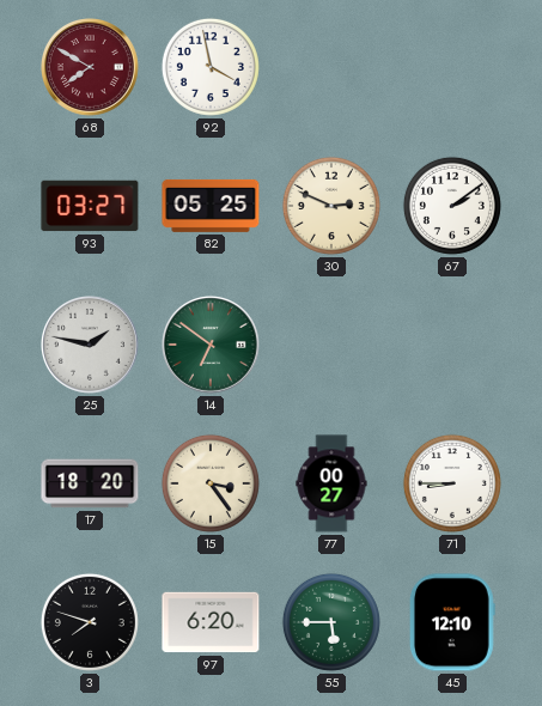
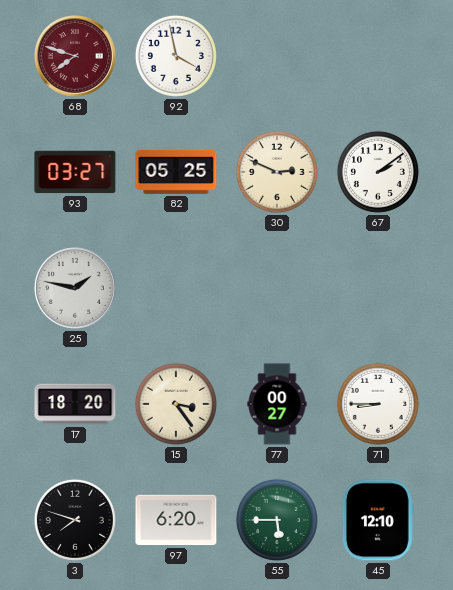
68: 7:50 -> 7:48 (76, 57)
14: 6:51 -> none (212, 346)
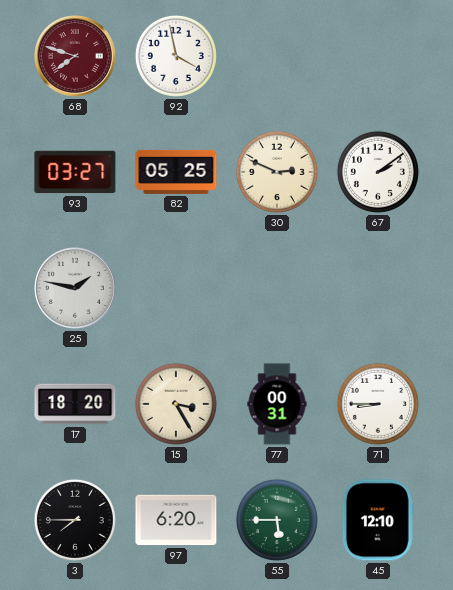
15: 3:24 -> 3:25 (176, 404)
77: 00:27 -> 00:31 (277, 404)
3: 7:48 -> 7:45 (75, 520)
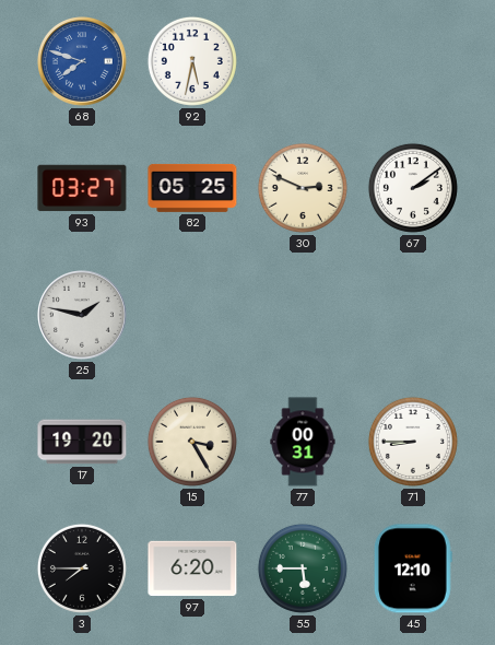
68 dial: burgundy -> blue (83, 62)
92: 3:58 -> 5:32 (192, 61)
17: 18:20 -> 19:20 (82, 442)
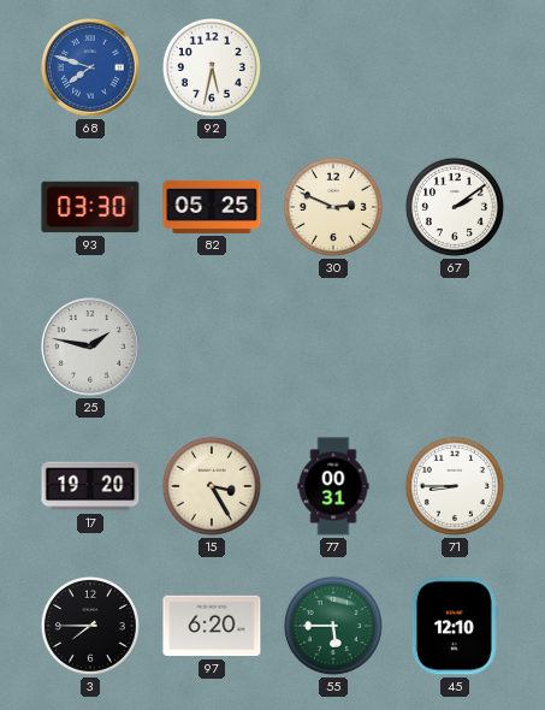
93: 03:27 -> 03:30 (90, 207)
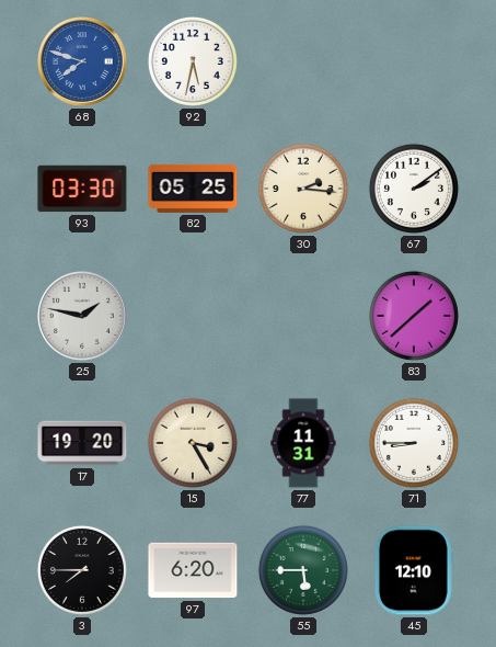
30: 2:49 -> 2:16 (303, 189)
83: none -> 1:38 (414, 316)
77: 00:31 -> 11:31 (303, 443)
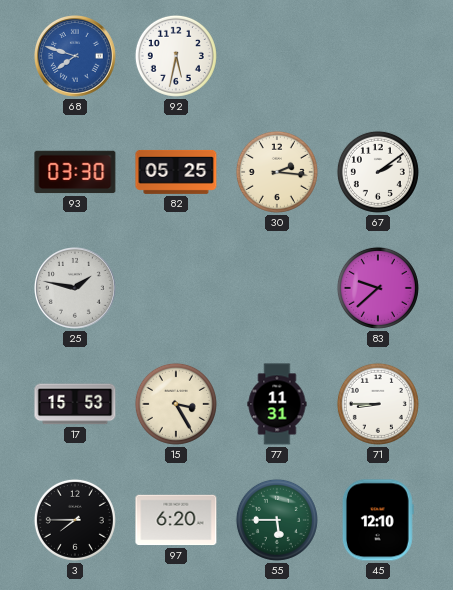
83: 1:38 -> 9:38 (378, 288)
17: 19:20 -> 15:53 (75, 404)
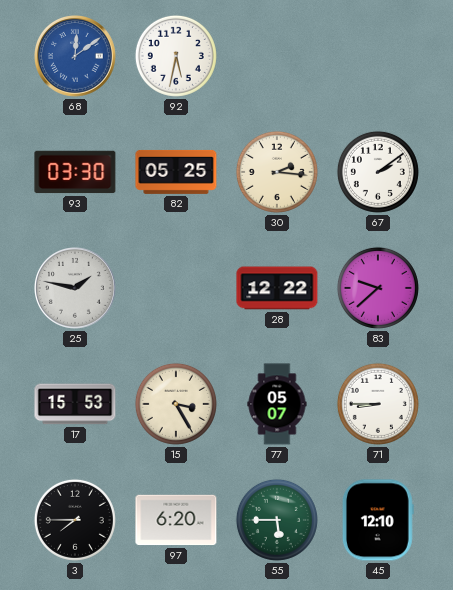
68: 7:48 -> 12:09 (76, 57)
28: none -> 12:22 (277, 288)
77: 11:31 -> 05:07 (277, 404)
